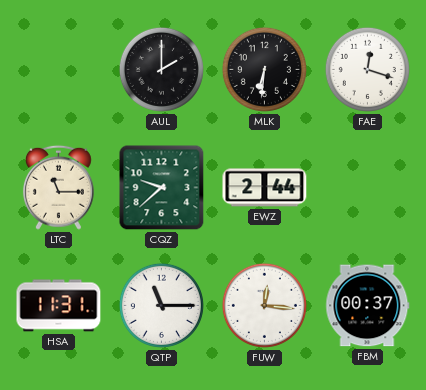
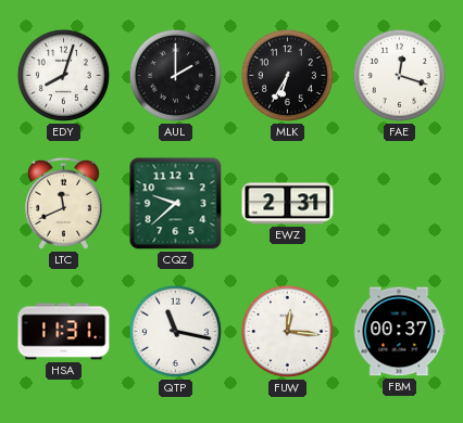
EDY: none -> 8:03 (63, 75)
MLK: 6:31 -> 6:35 (287, 75)
LTC: 11:15 -> 11:41 (63, 203)
EWZ: 2:44 -> 2:31 (288, 204)
QTP: 11:15 -> 11:17 (175, 331)
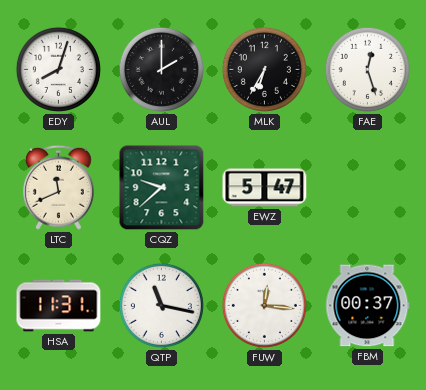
FAE: 12:18 -> 12:27 (367, 69)
EWZ: 2:31 -> 5:47 (265, 188)
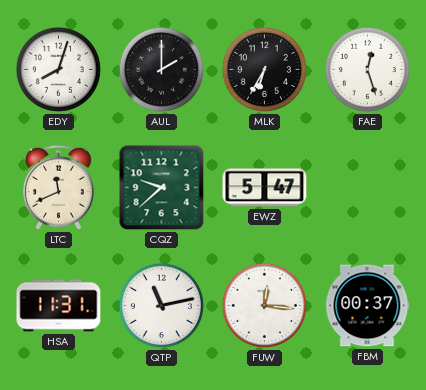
QTP: 11:17 -> 11:13 (161, 305)
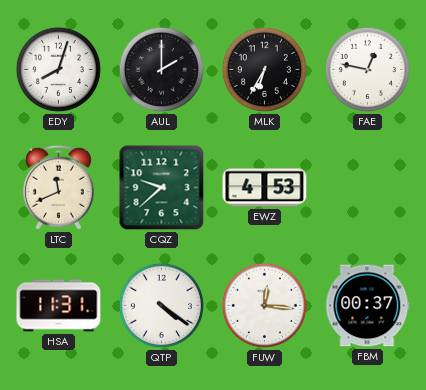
FAE: 12:27 -> 12:47 (367, 69)
EWZ: 5:47 -> 4:53 (265, 188)
QTP: 11:13 -> 4:21 (161, 305)
